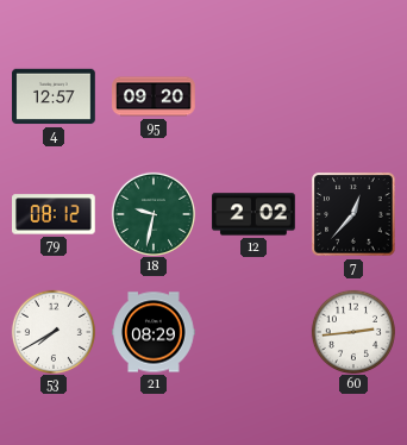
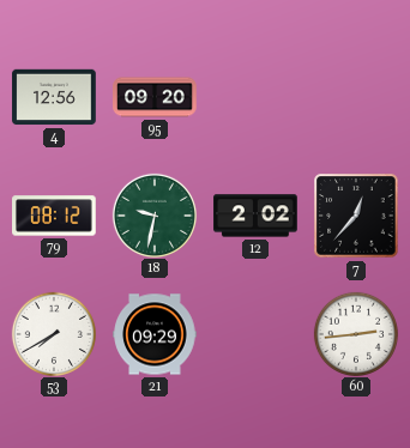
4: 12:57 -> 12:56 (54, 97)
21: 08:29 -> 09:29 (155, 334)
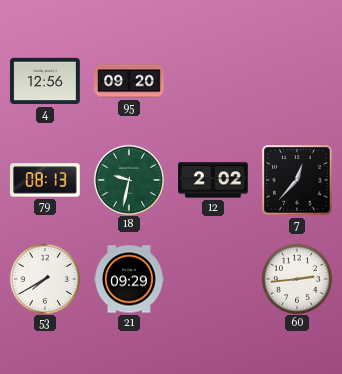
79: 08:12 -> 08:13 (45, 180)
